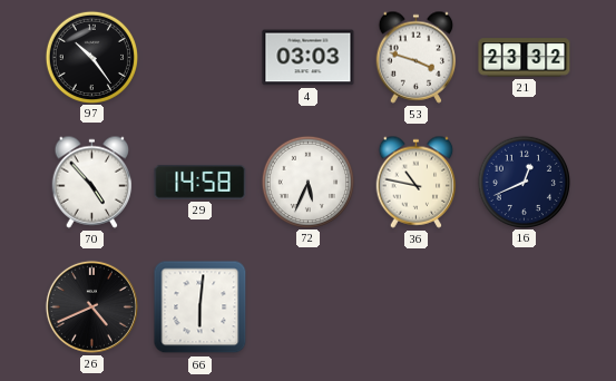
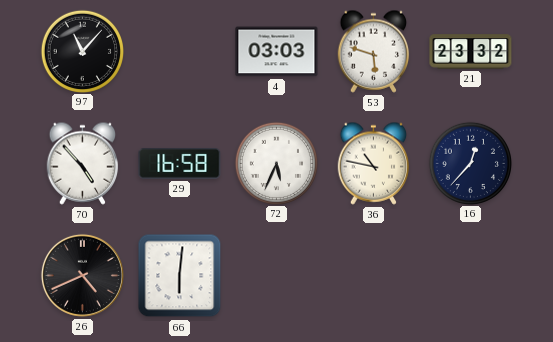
97: 10:24 -> 11:07 (82, 51)
53: 3:48 -> 5:48 (374, 51)
29: 14:58 -> 16:58 (180, 164)
16: 12:41 -> 12:37 (470, 163)
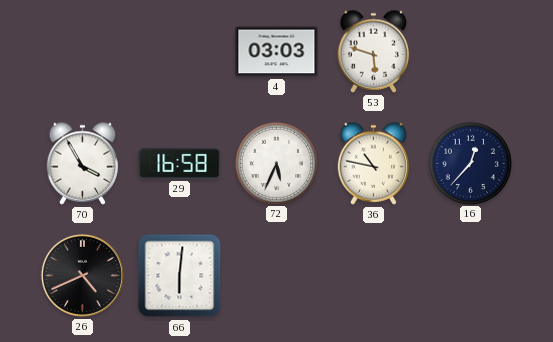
97: 11:07 -> none (82, 51)
21: 23:32 -> none (471, 52)
70: 4:53 -> 3:55 (83, 163)
